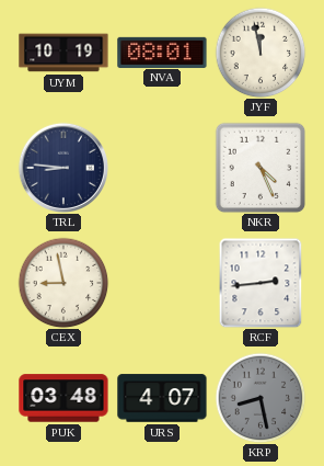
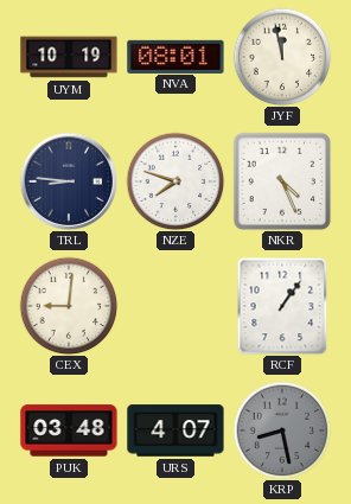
NZE: none -> 7:48 (175, 181)
CEX: 8:58 -> 9:01 (69, 306)
RCF: 2:44 -> 1:06 (282, 306)
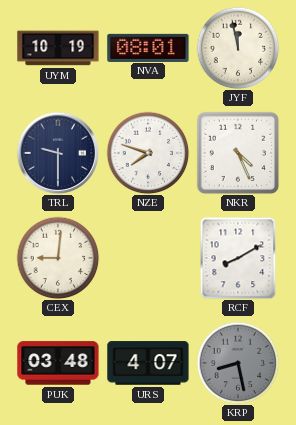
TRL: 8:46 -> 9:30 (57, 152)
RCF: 1:06 -> 8:10 (238, 258)
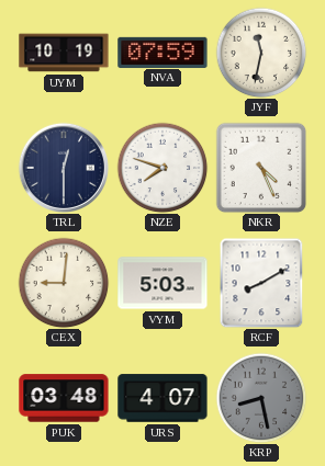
NVA: 08:01 -> 07:59 (162, 52)
JYF: 11:58 -> 11:32 (261, 53)
TRL: 9:30 -> 12:30 (63, 167)
VYM: none -> 5:03 (162, 283)
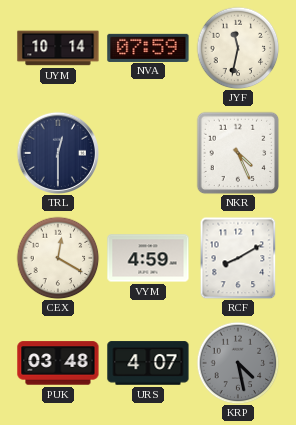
UYM: 10:19 -> 10:14 (58, 48)
NZE: 7:48 -> none (162, 168)
CEX: 9:01 -> 12:20 (58, 258)
VYM: 5:03 -> 4:59 (148, 258)
KRP: 8:28 -> 4:28 (238, 363)
